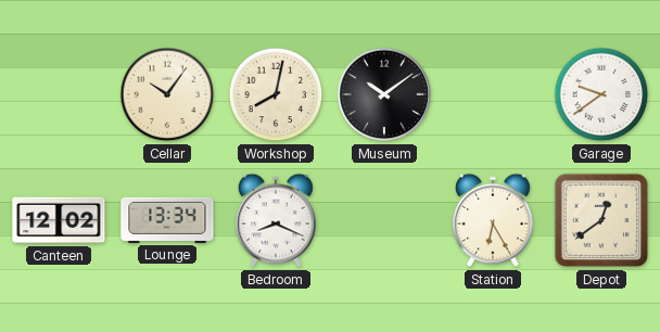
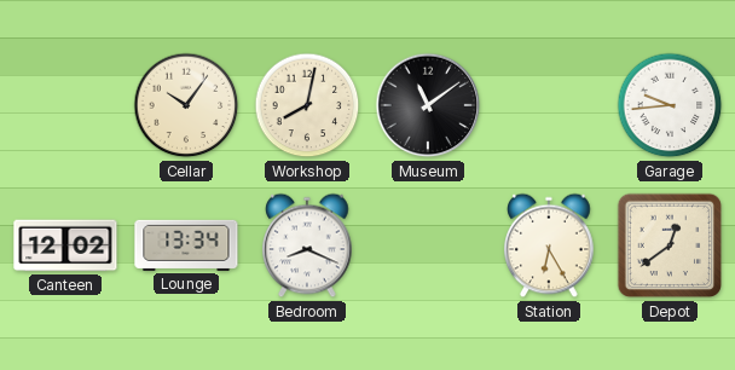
Museum: 10:09 -> 11:09 (428, 105)
Garage: 9:39 -> 9:44 (670, 105)
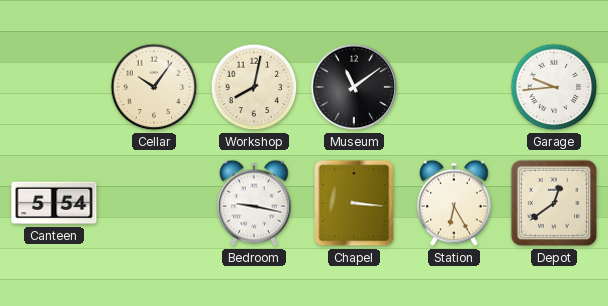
Canteen: 12:02 -> 5:54 (54, 203)
Lounge: 13:34 -> none (186, 245)
Bedroom: 8:19 -> 9:17 (254, 203)
Chapel: none -> 3:16 (354, 203)
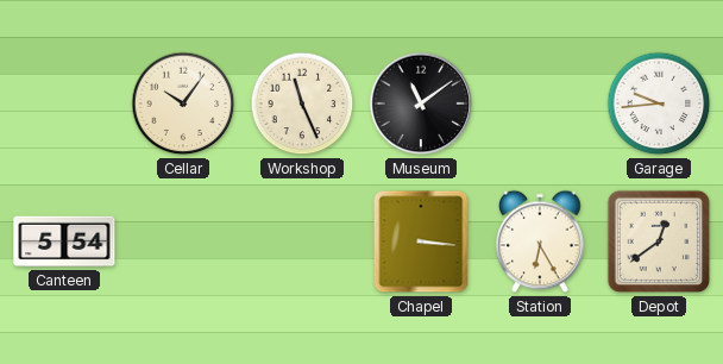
Workshop: 8:02 -> 11:26 (302, 103)
Bedroom: 9:17 -> none (254, 203)
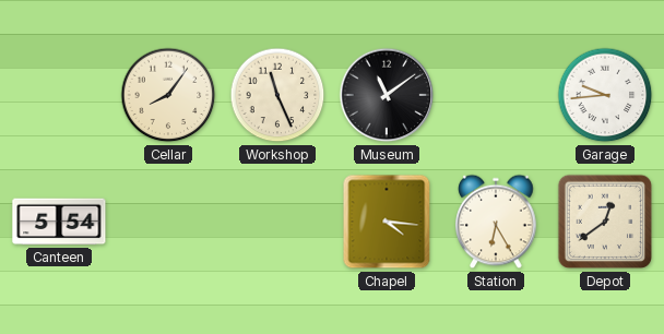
Cellar: 10:06 -> 8:06 (168, 95)
Chapel: 3:16 -> 4:16 (387, 222)
